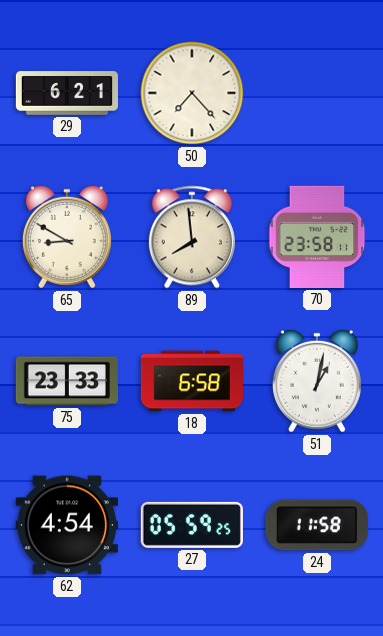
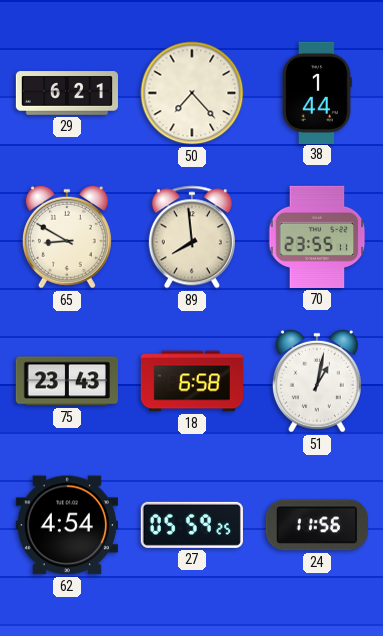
38: none -> 1:44 (317, 92)
70: 23:58 -> 23:55 (317, 237)
75: 23:33 -> 23:43 (67, 381)
24: 11:58 -> 11:56 (317, 525)
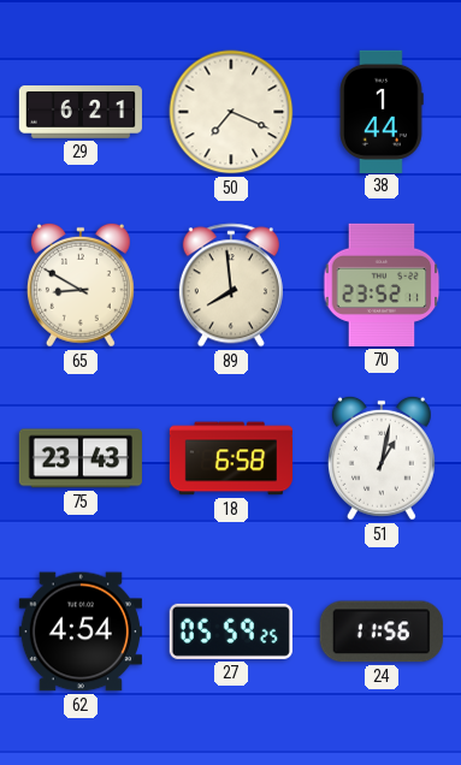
50: 7:23 -> 7:19 (231, 112)
70: 23:55 -> 23:52 (382, 285)
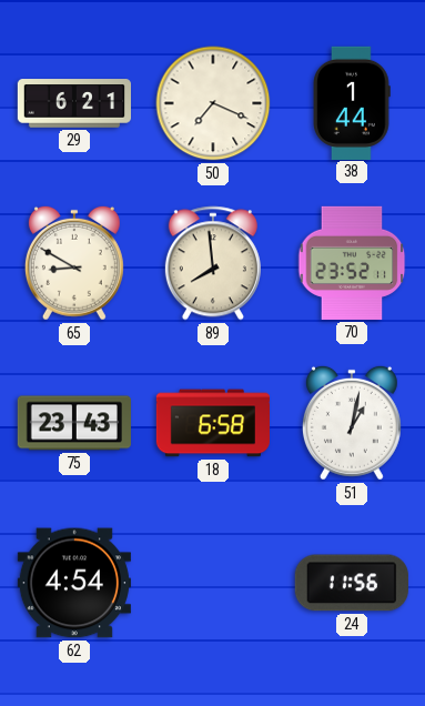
27: 05:59 -> none (231, 631)
